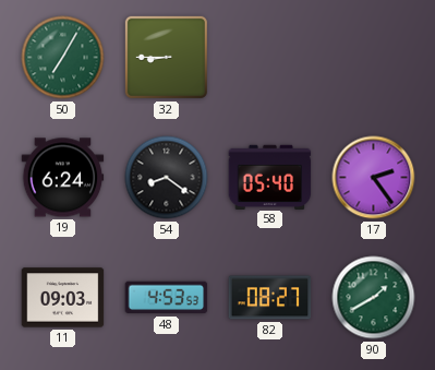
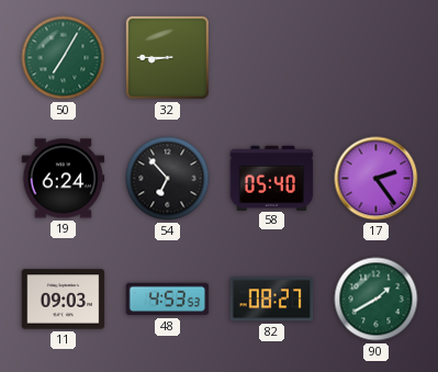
54: 8:21 -> 6:53 (168, 179)
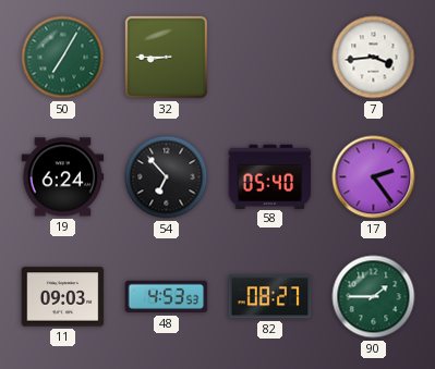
7: none -> 3:44 (374, 58)
90: 1:40 -> 1:45 (374, 297)
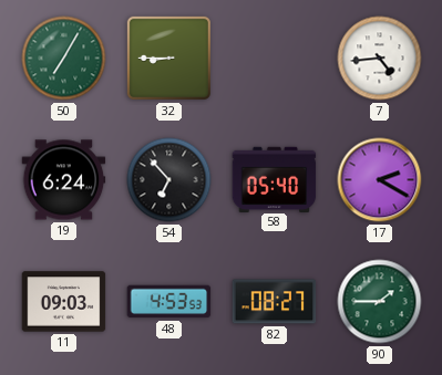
7: 3:44 -> 4:44 (380, 59)
17: 2:24 -> 2:20 (380, 180)
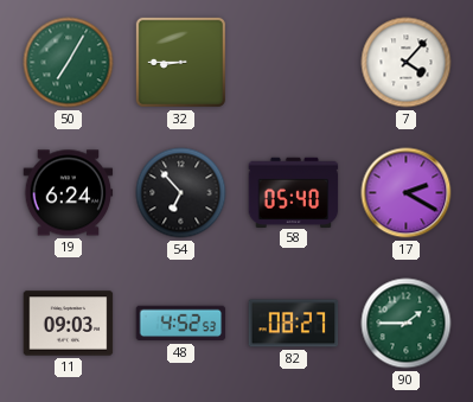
7: 4:44 -> 4:07 (407, 63)
48: 4:53 -> 4:52 (181, 324)
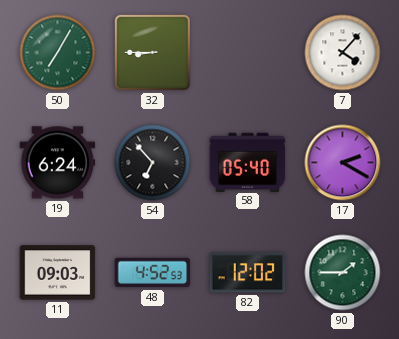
82: 08:27 -> 12:02 (248, 273)
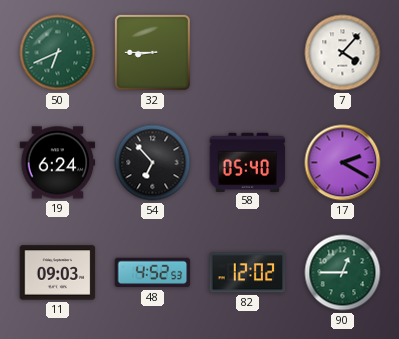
50: 7:05 -> 6:41 (58, 53)
90: 1:45 -> 12:45 (343, 273)
